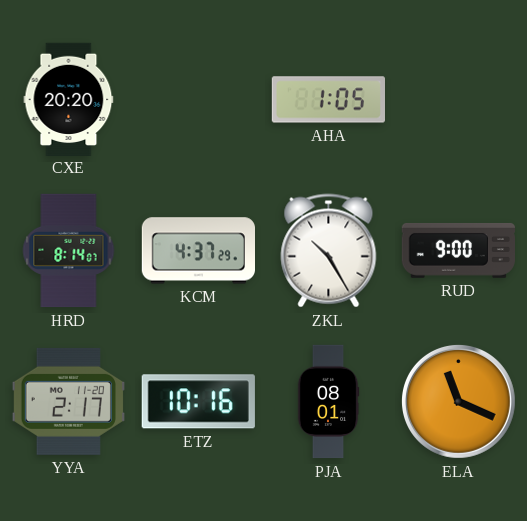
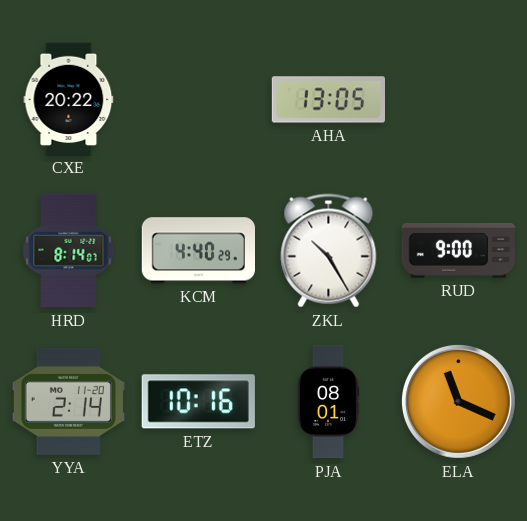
CXE: 20:20 -> 20:22 (69, 99)
AHA: 1:05 -> 13:05 (328, 100)
KCM: 4:37 -> 4:40 (198, 251)
YYA: 2:17 -> 2:14 (68, 401)
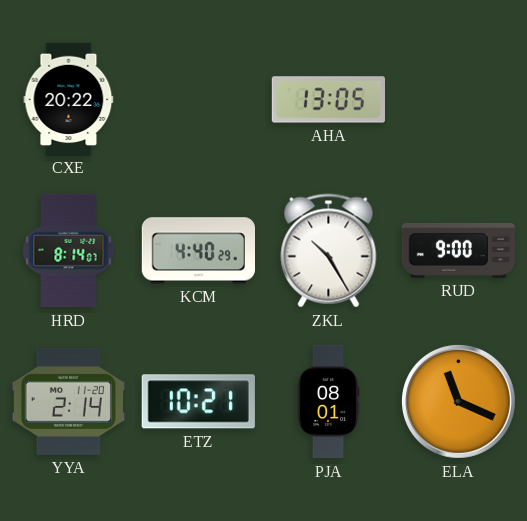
ETZ: 10:16 -> 10:21 (198, 402)
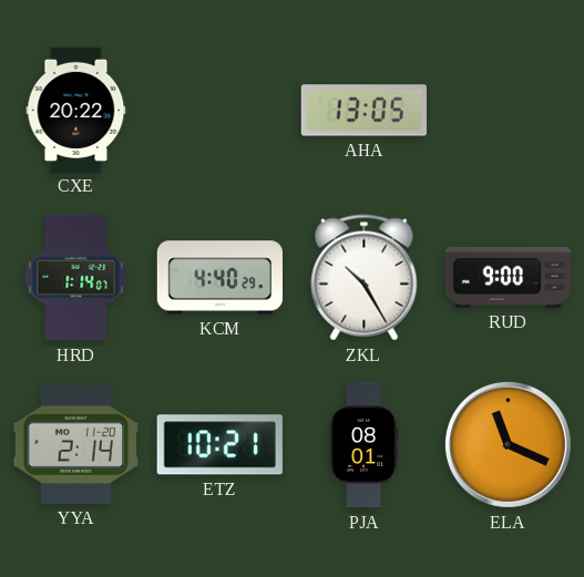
HRD: 8:14 -> 1:14 (76, 278)
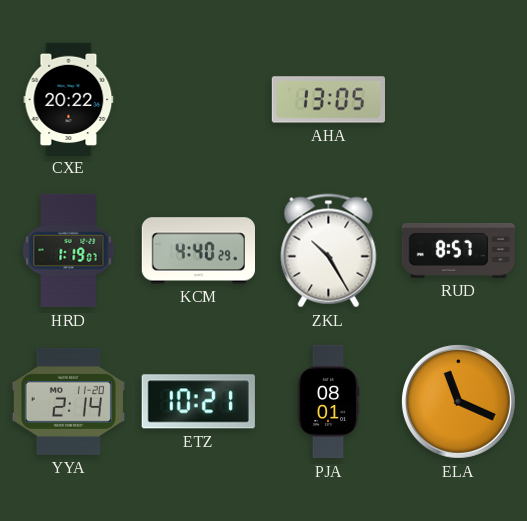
HRD: 1:14 -> 1:19 (69, 251)
RUD: 9:00 -> 8:57 (458, 250)
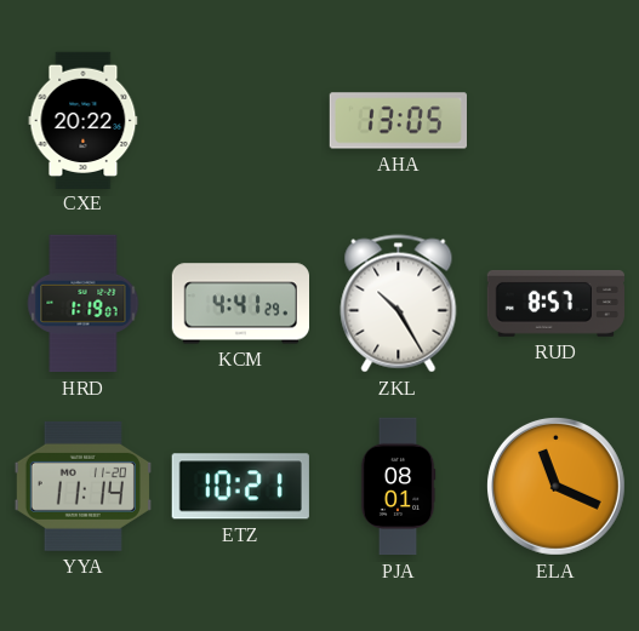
KCM: 4:40 -> 4:41 (240, 304)
YYA: 2:14 -> 11:14 (82, 486)
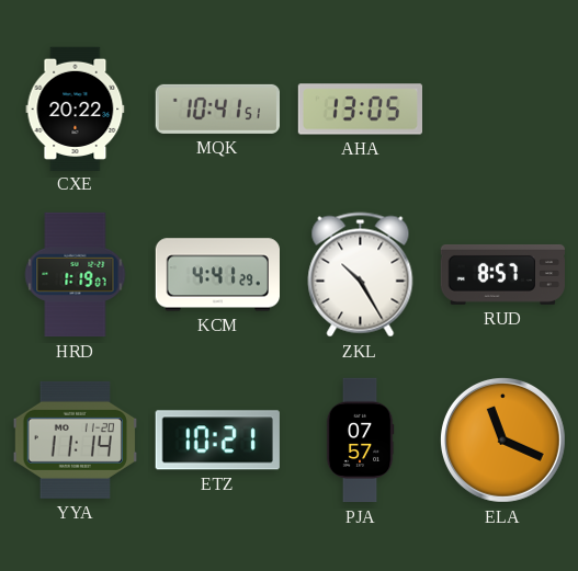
MQK: none -> 10:41 (217, 109)
PJA: 08:01 -> 07:57 (360, 441)
